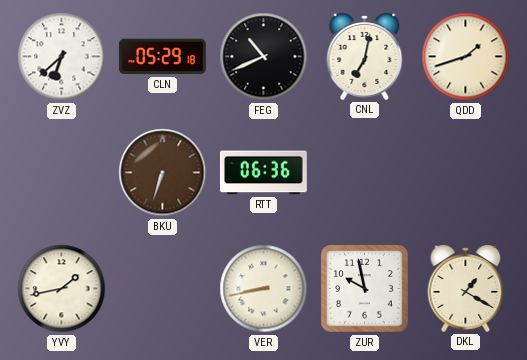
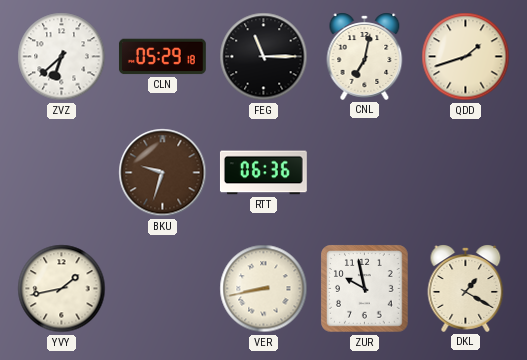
FEG: 10:41 -> 11:15 (264, 57)
BKU: 6:33 -> 9:33 (163, 173)
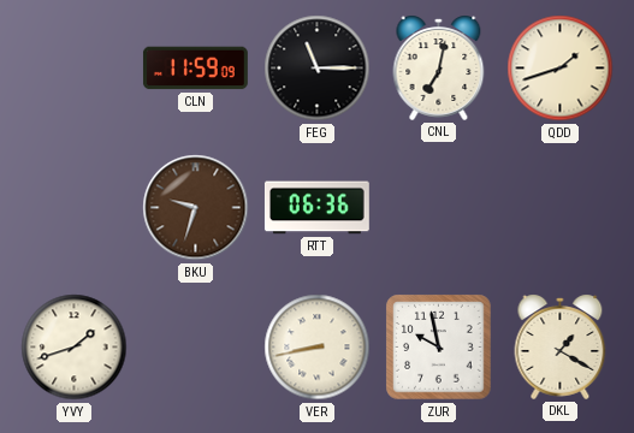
ZVZ: 6:38 -> none (62, 57)
CLN: 05:29 -> 11:59 (195, 69)
YVY: 1:43 -> 1:42 (75, 348)
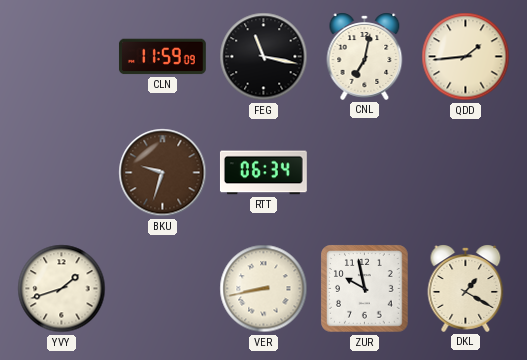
FEG: 11:15 -> 11:17 (264, 57)
QDD: 1:42 -> 1:44 (466, 57)
RTT: 06:36 -> 06:34 (263, 173)
